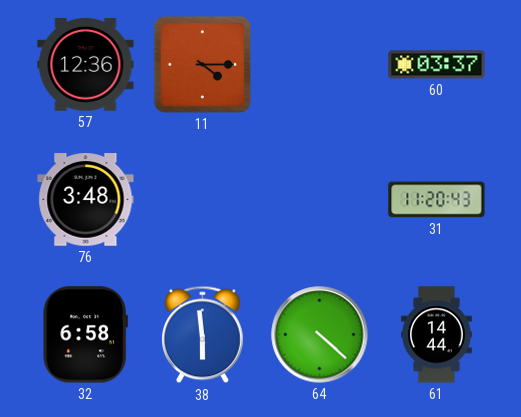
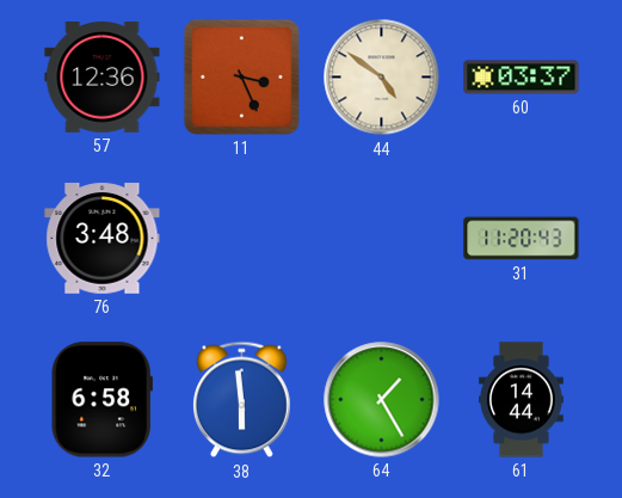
11: 4:15 -> 3:26 (241, 76)
44: none -> 4:51 (382, 78)
64: 4:22 -> 1:25 (382, 400)
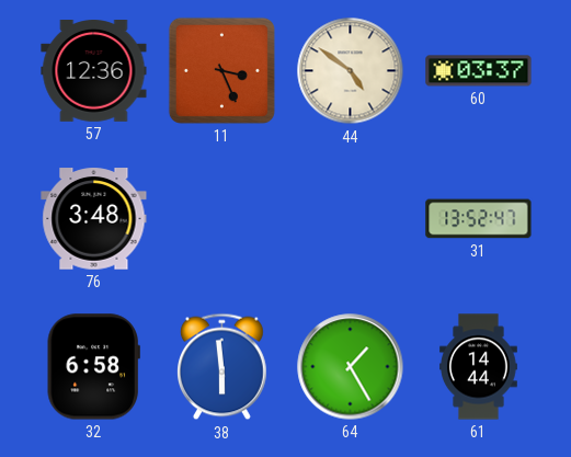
31: 11:20 -> 13:52 (479, 219)
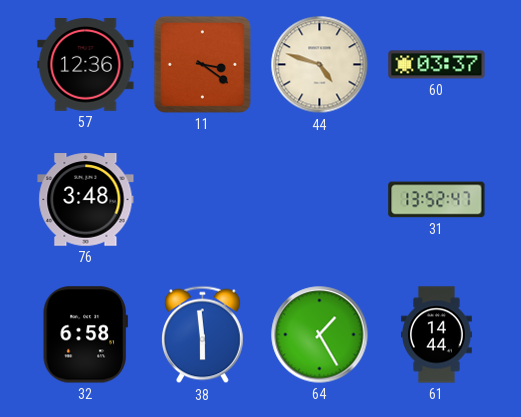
11: 3:26 -> 3:21 (202, 64)
44: 4:51 -> 4:48 (320, 65)
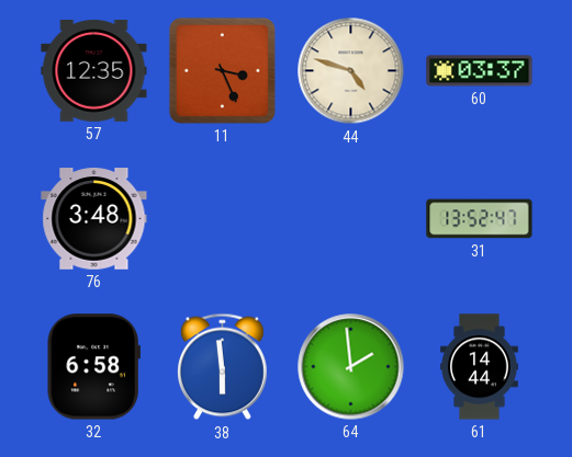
57: 12:36 -> 12:35 (94, 71)
11: 3:21 -> 3:26 (222, 70)
64: 1:25 -> 1:59 (351, 367)
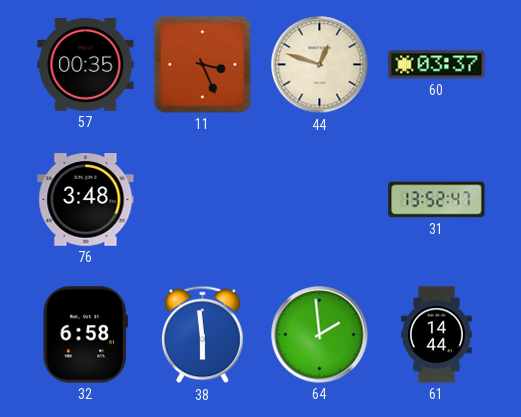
57: 12:35 -> 00:35 (86, 65)
44: 4:48 -> 12:48 (320, 65)
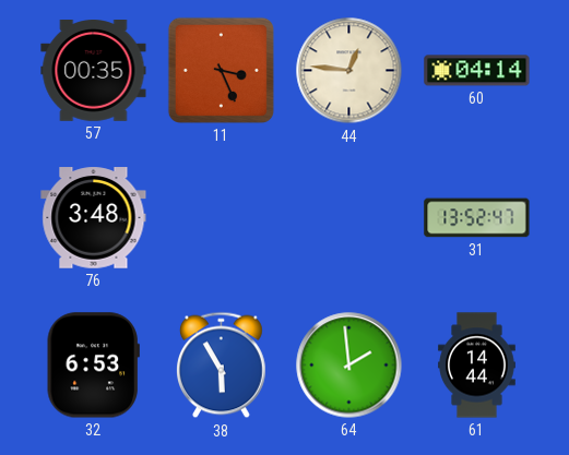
44: 12:48 -> 12:46 (349, 71)
60: 03:37 -> 04:14 (477, 71)
32: 6:58 -> 6:53 (93, 366)
38: 5:59 -> 5:55 (222, 366)
